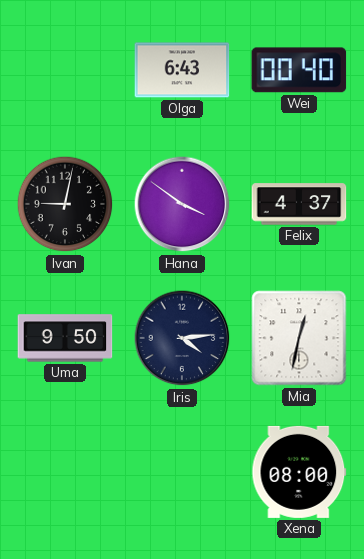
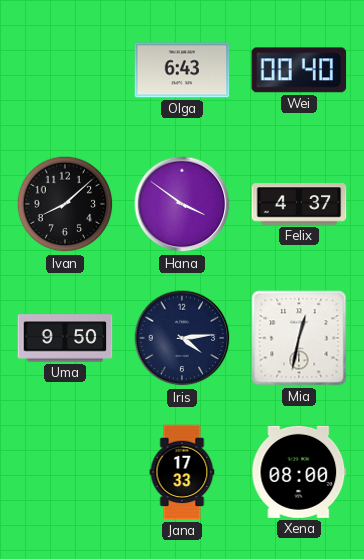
Ivan: 9:02 -> 8:08 (65, 204)
Jana: none -> 17:33 (182, 472)
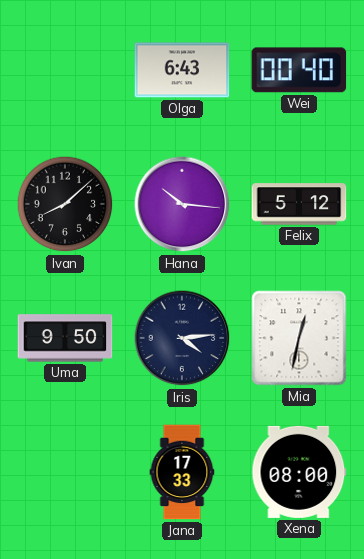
Hana: 3:51 -> 10:16 (182, 204)
Felix: 4:37 -> 5:12 (299, 204)
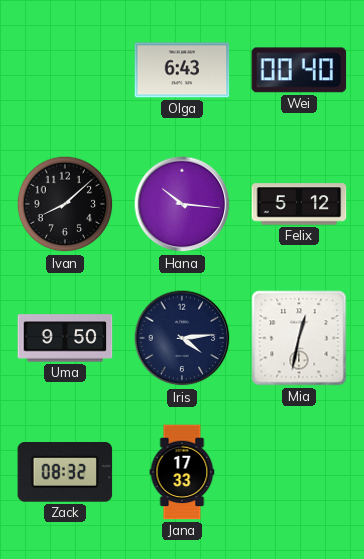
Zack: none -> 08:32 (65, 473)
Xena: 08:00 -> none (299, 472)
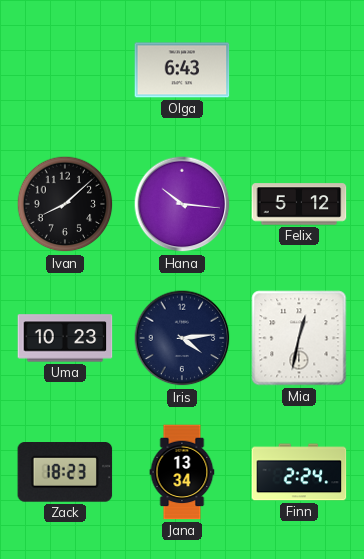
Wei: 00:40 -> none (299, 70)
Uma: 9:50 -> 10:23 (65, 338)
Zack: 08:32 -> 18:23 (65, 473)
Jana: 17:33 -> 13:34 (182, 472)
Finn: none -> 2:24 (299, 472)
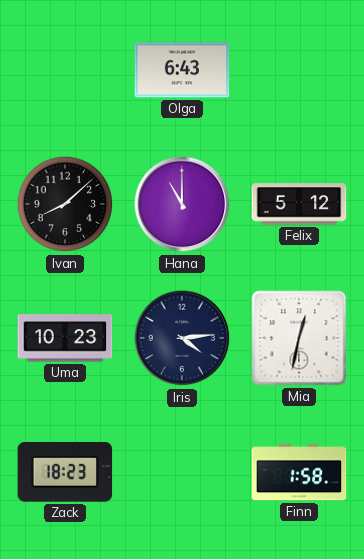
Hana: 10:16 -> 11:00 (182, 204)
Jana: 13:34 -> none (182, 472)
Finn: 2:24 -> 1:58 (299, 472)
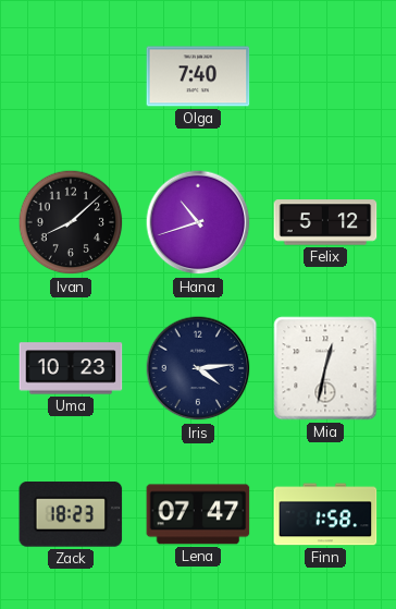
Olga: 6:43 -> 7:40 (198, 76)
Hana: 11:00 -> 10:42 (198, 222)
Lena: none -> 07:47 (198, 514)
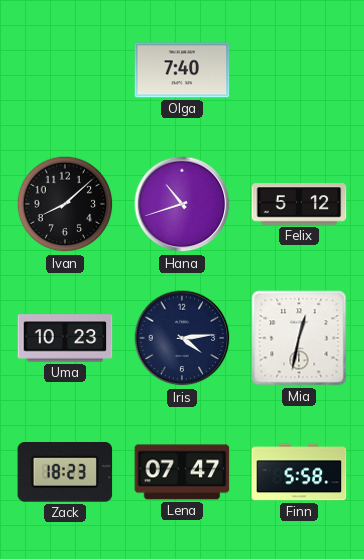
Finn: 1:58 -> 5:58 (299, 472)
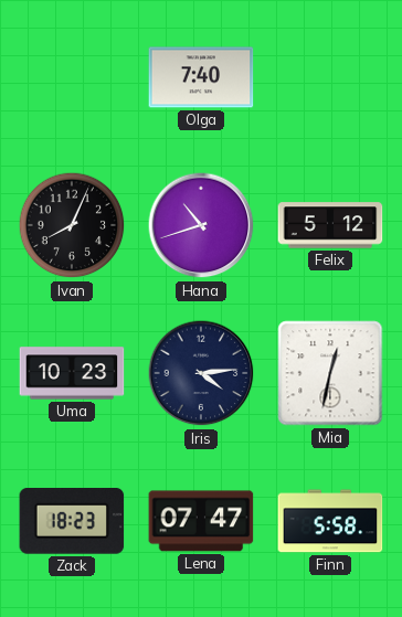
Ivan: 8:08 -> 8:04 (72, 225)
